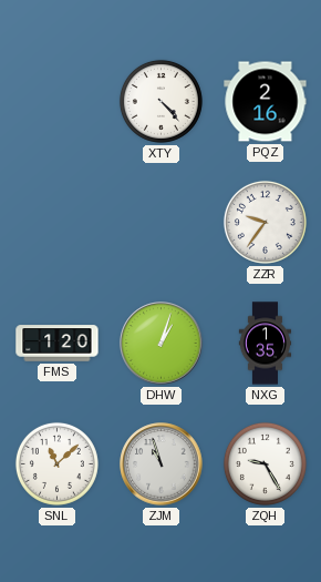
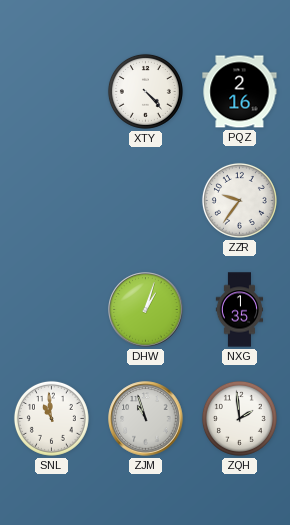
FMS: 1:20 -> none (58, 344)
SNL: 11:08 -> 10:59 (51, 418)
ZQH: 9:25 -> 1:59 (239, 418)
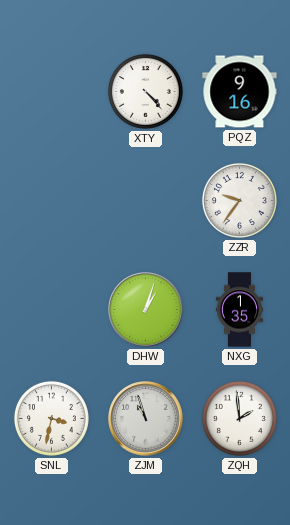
PQZ: 2:16 -> 9:16 (240, 92)
SNL: 10:59 -> 3:32 (51, 418)
